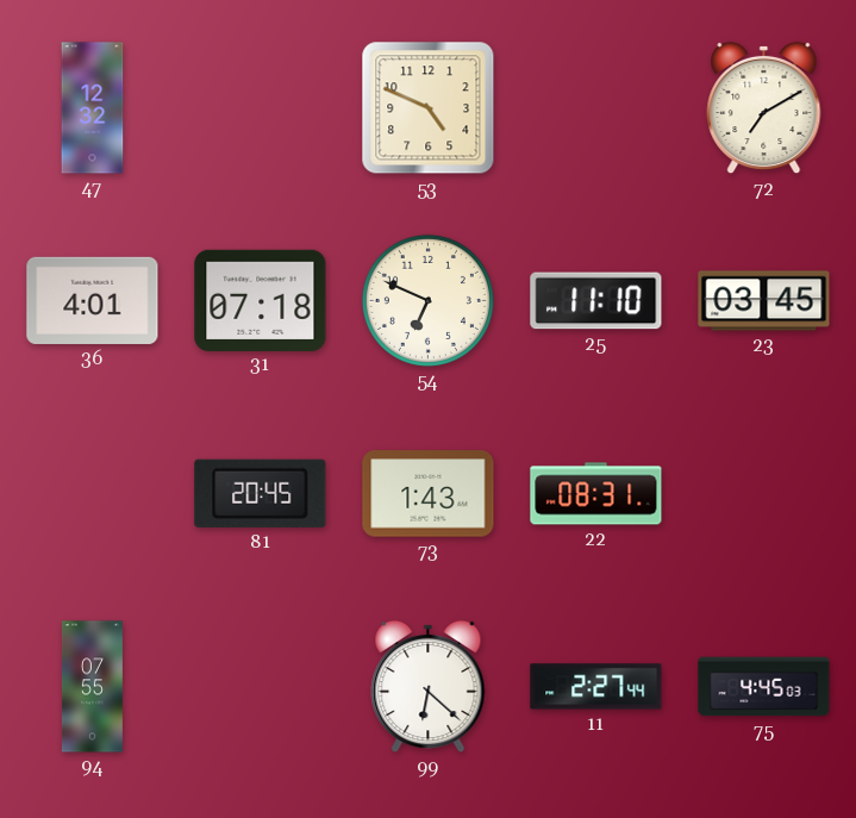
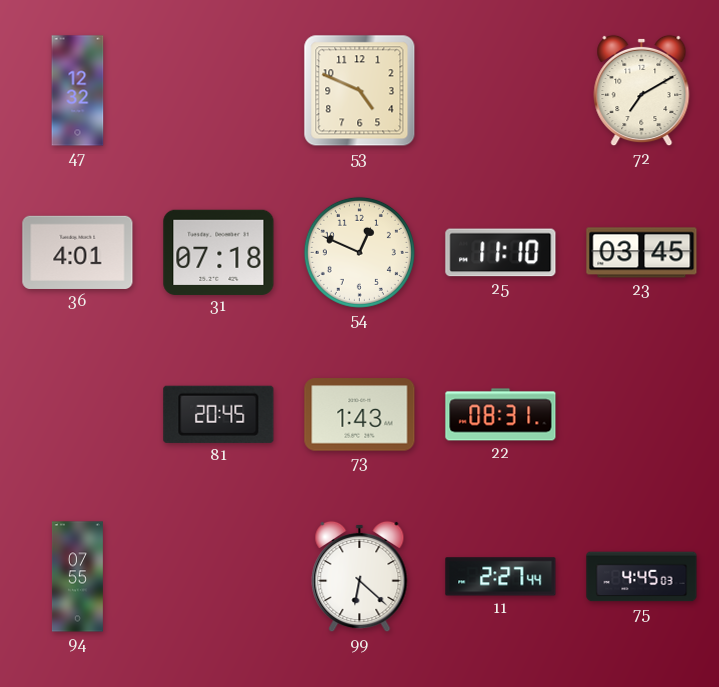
54: 6:49 -> 12:49 (359, 252)
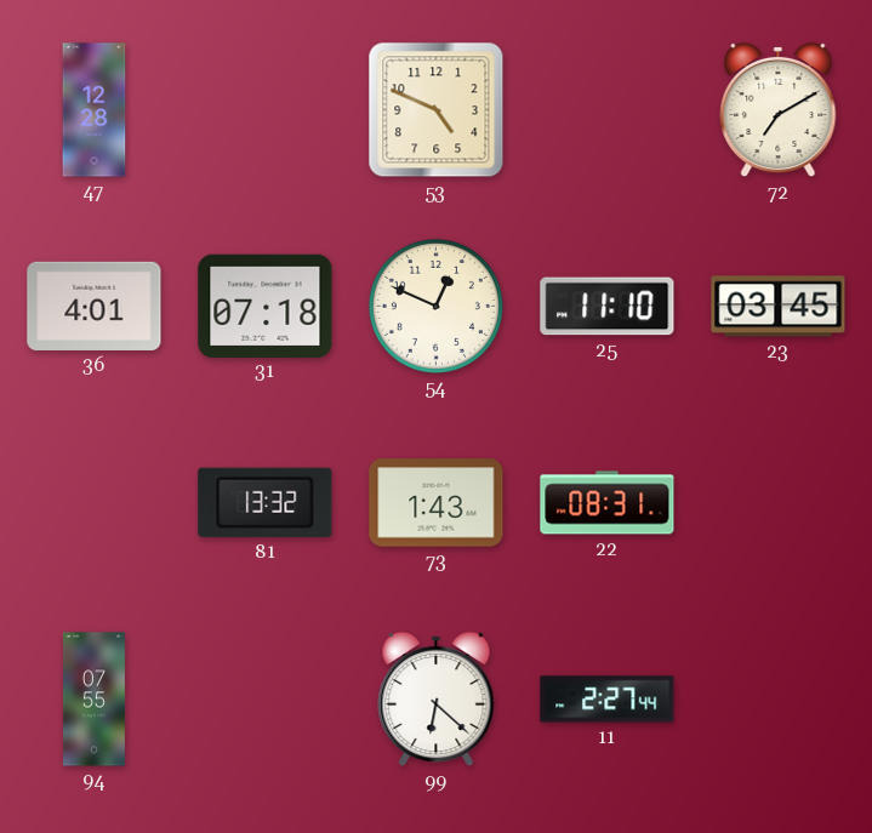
47: 12:32 -> 12:28 (95, 110)
81: 20:45 -> 13:32 (266, 502)
75: 4:45 -> none (642, 577)
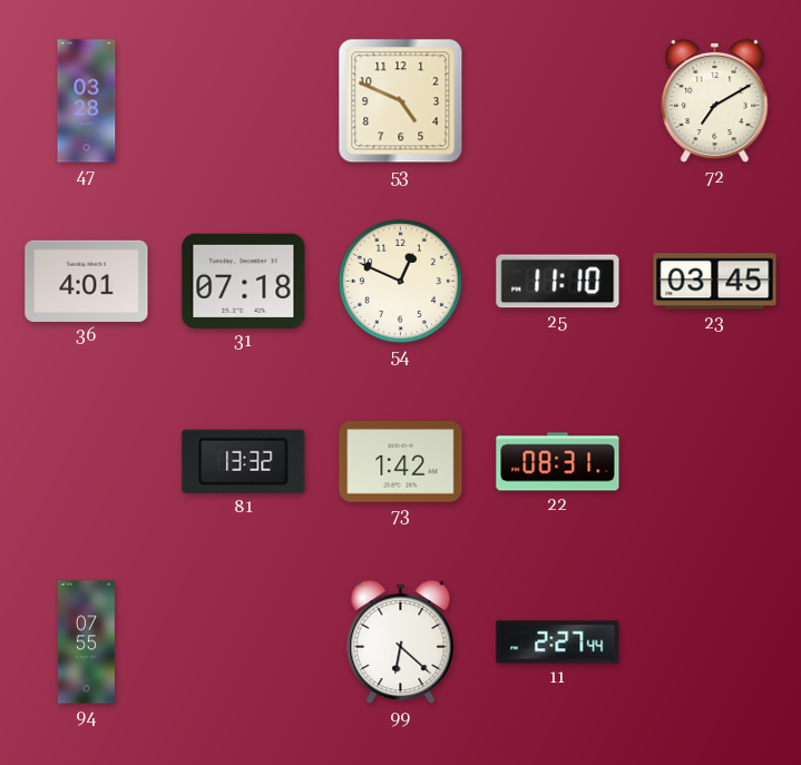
47: 12:28 -> 03:28 (87, 101)
73: 1:43 -> 1:42 (401, 462)
